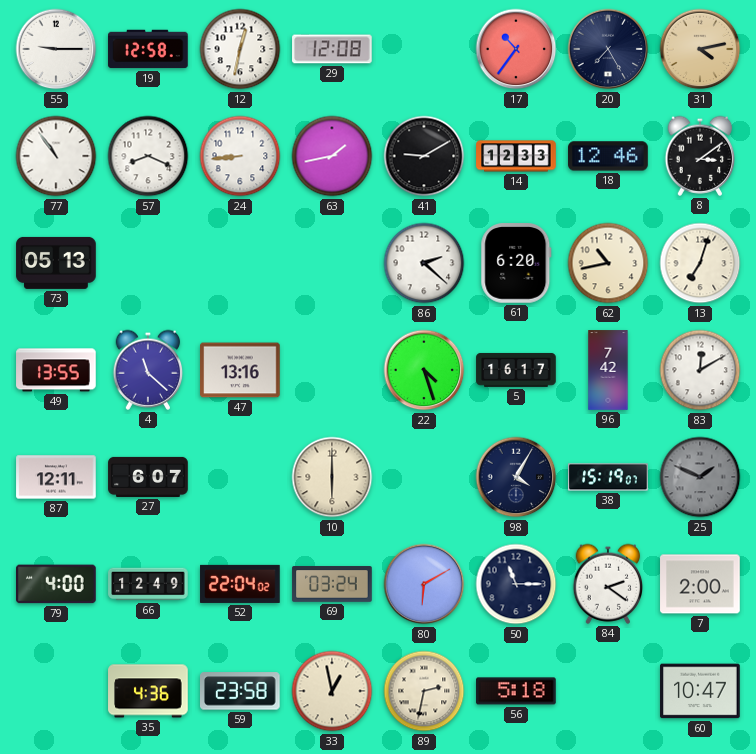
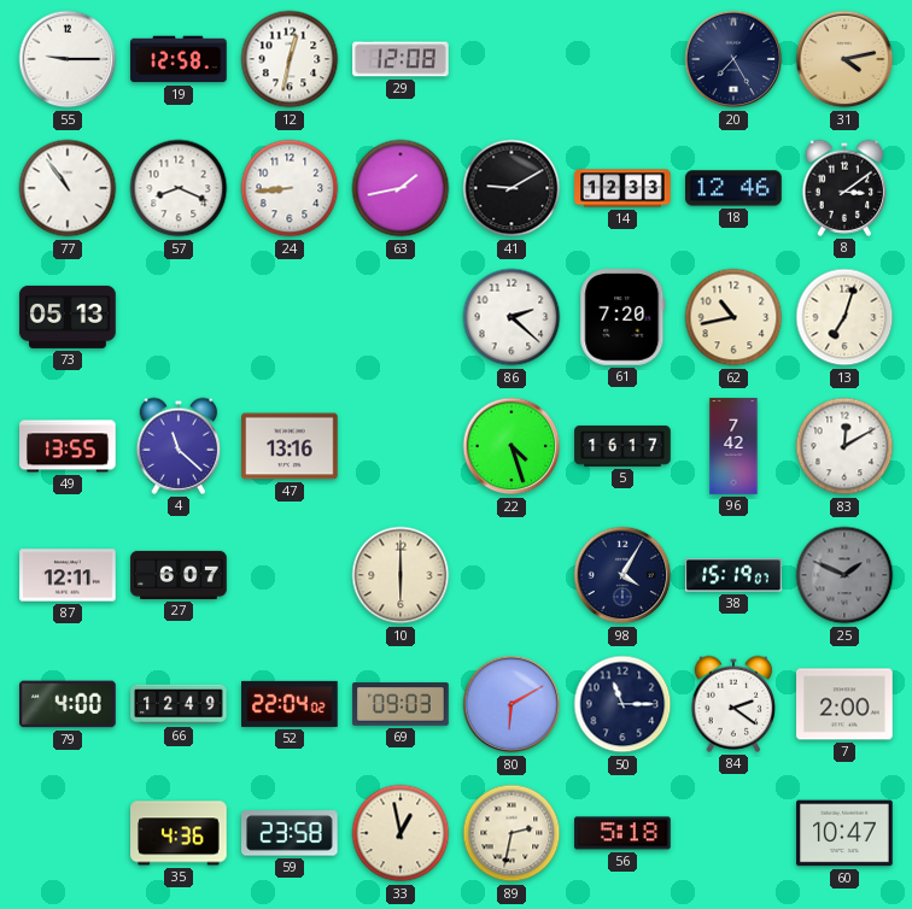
17: 10:36 -> none (516, 49)
61: 6:20 -> 7:20 (622, 317)
69: 03:24 -> 09:03 (401, 704)
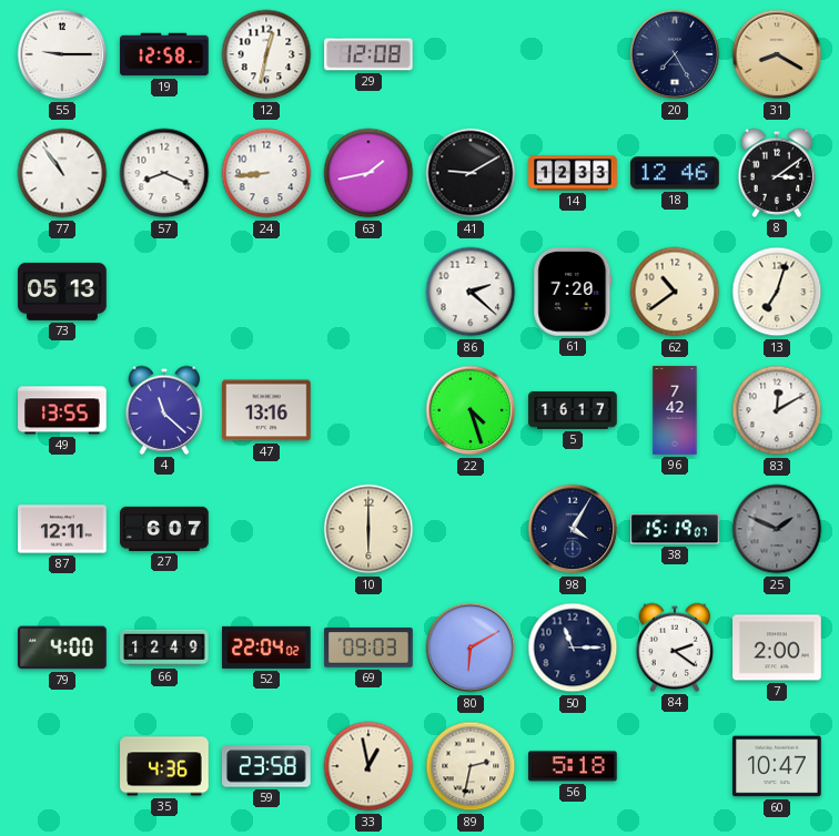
31: 4:13 -> 8:20 (777, 54)
62: 10:43 -> 10:39 (675, 292)
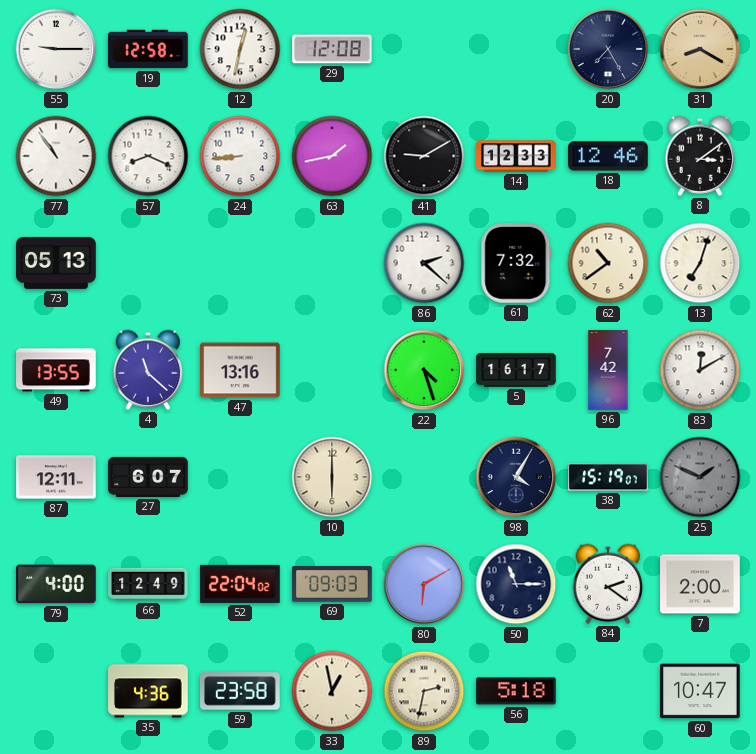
61: 7:20 -> 7:32 (516, 263)
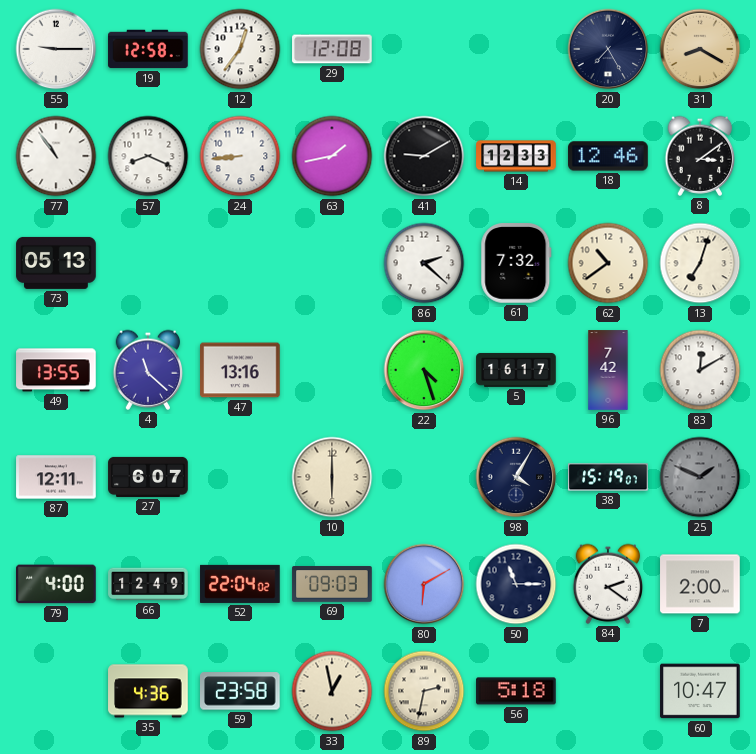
12: 12:32 -> 12:36 (240, 49)
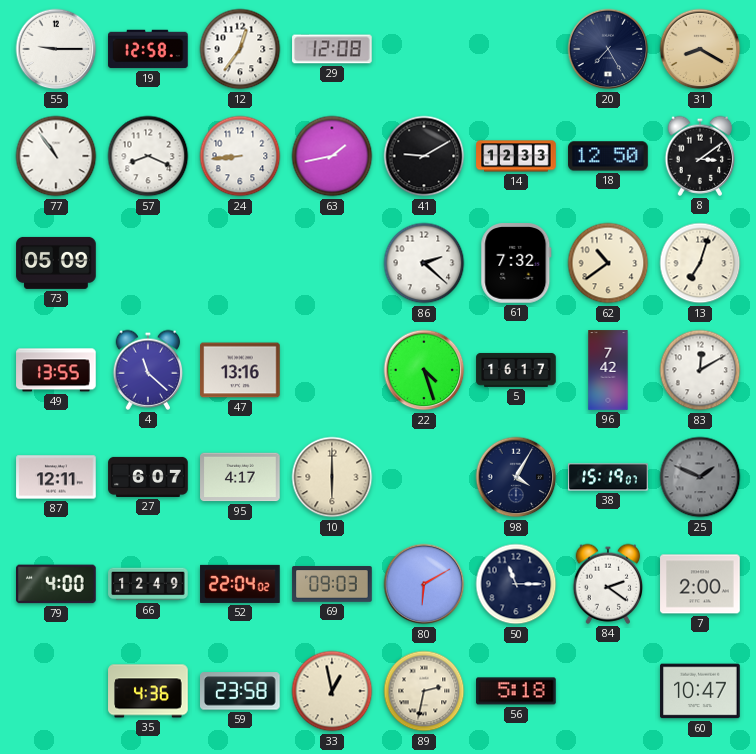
18: 12:46 -> 12:50 (608, 156)
73: 05:13 -> 05:09 (56, 263)
95: none -> 4:17 (240, 477)
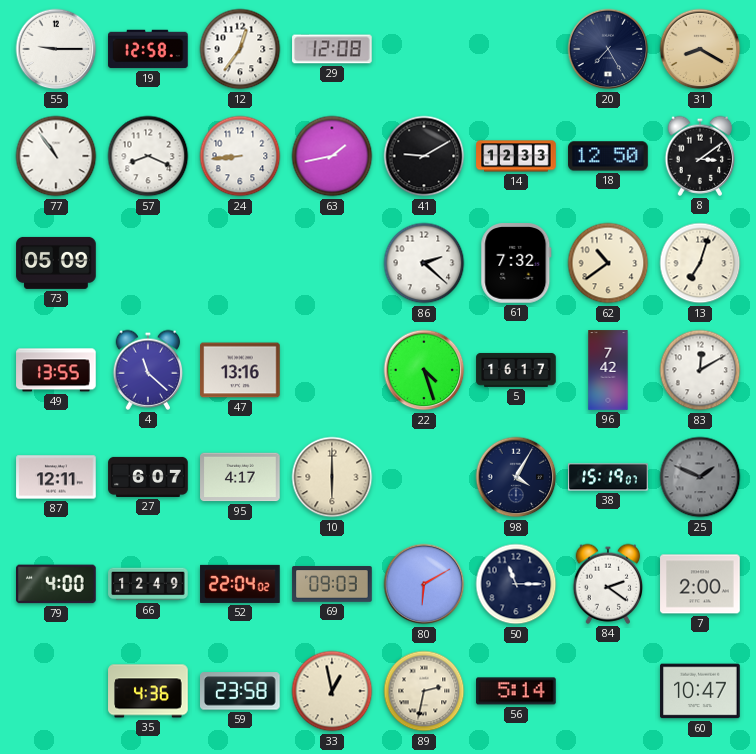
56: 5:18 -> 5:14 (516, 691)
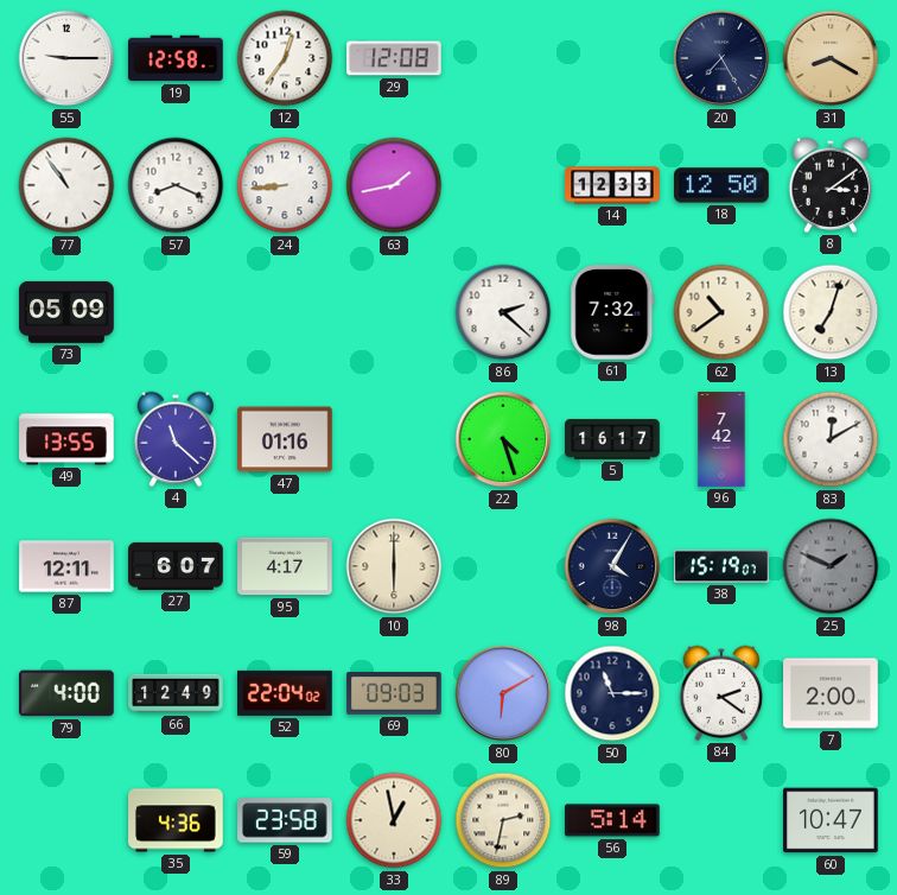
41: 9:10 -> none (424, 156)
47: 13:16 -> 01:16 (285, 439)
